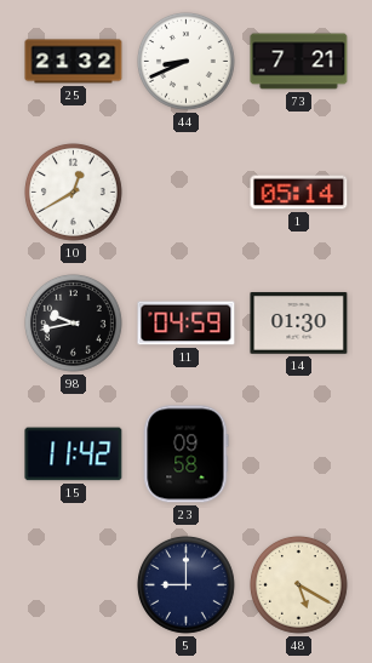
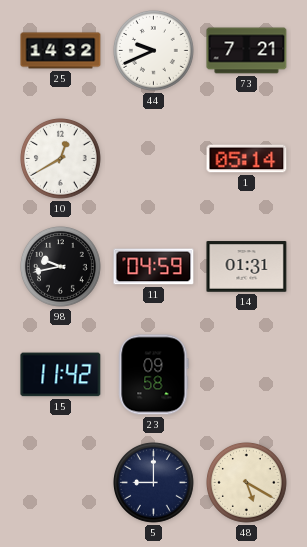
25: 21:32 -> 14:32 (61, 51)
44: 8:41 -> 9:41 (154, 51)
14: 01:30 -> 01:31 (247, 267)
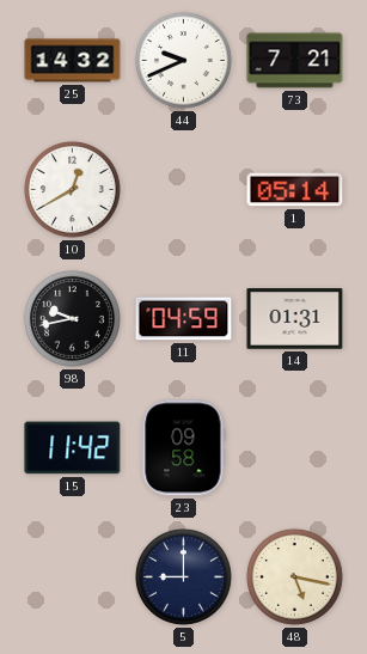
48: 5:20 -> 5:17 (295, 577)
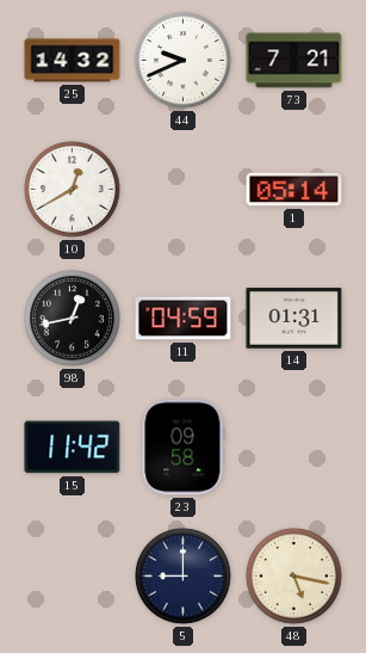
98: 9:43 -> 12:43 (73, 319)
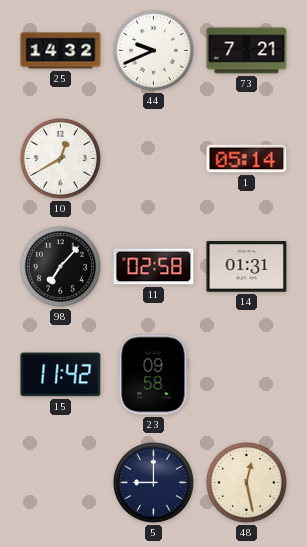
98: 12:43 -> 7:07 (61, 267)
11: 04:59 -> 02:58 (154, 267)
48: 5:17 -> 12:28 (247, 483)
